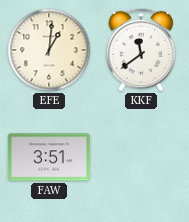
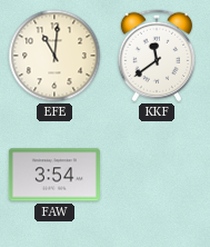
EFE: 1:01 -> 11:01 (54, 56)
FAW: 3:51 -> 3:54 (54, 175)
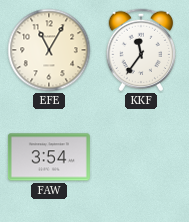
EFE: 11:01 -> 11:05 (49, 50)
KKF: 11:39 -> 11:36 (141, 50)
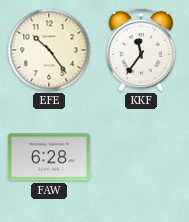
EFE: 11:05 -> 10:24 (49, 50)
FAW: 3:54 -> 6:28 (49, 157)
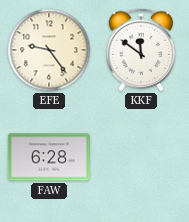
EFE: 10:24 -> 9:24 (49, 50)
KKF: 11:36 -> 11:51 (141, 50)
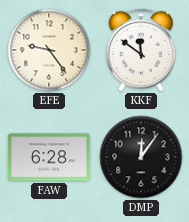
DMP: none -> 12:06 (141, 157)
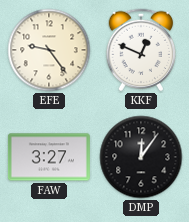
KKF: 11:51 -> 12:49 (141, 50)
FAW: 6:28 -> 3:27 (49, 157)
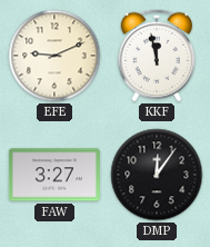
EFE: 9:24 -> 9:11 (54, 56)
KKF: 12:49 -> 11:58 (157, 56)
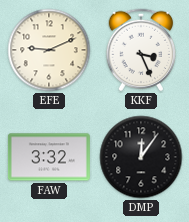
KKF: 11:58 -> 3:26 (141, 50)
FAW: 3:27 -> 3:32 (49, 157)
